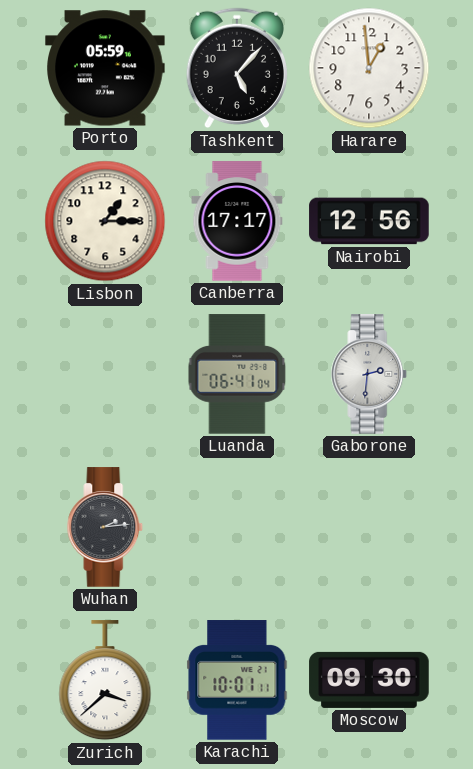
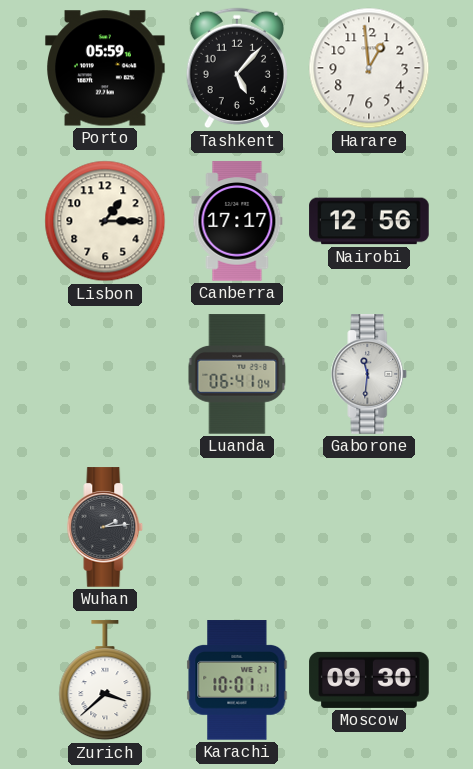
Gaborone: 2:31 -> 11:31 (369, 374)
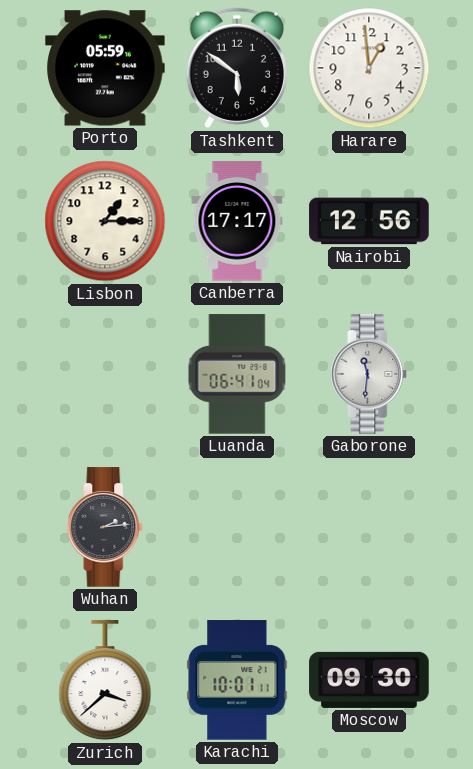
Tashkent: 5:07 -> 5:51 (237, 68)
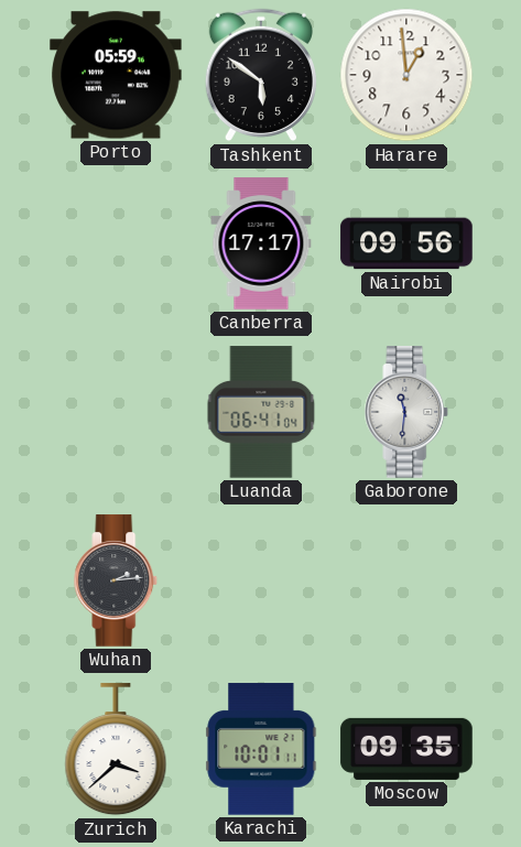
Lisbon: 1:15 -> none (105, 221)
Nairobi: 12:56 -> 09:56 (406, 243)
Moscow: 09:30 -> 09:35 (406, 749)
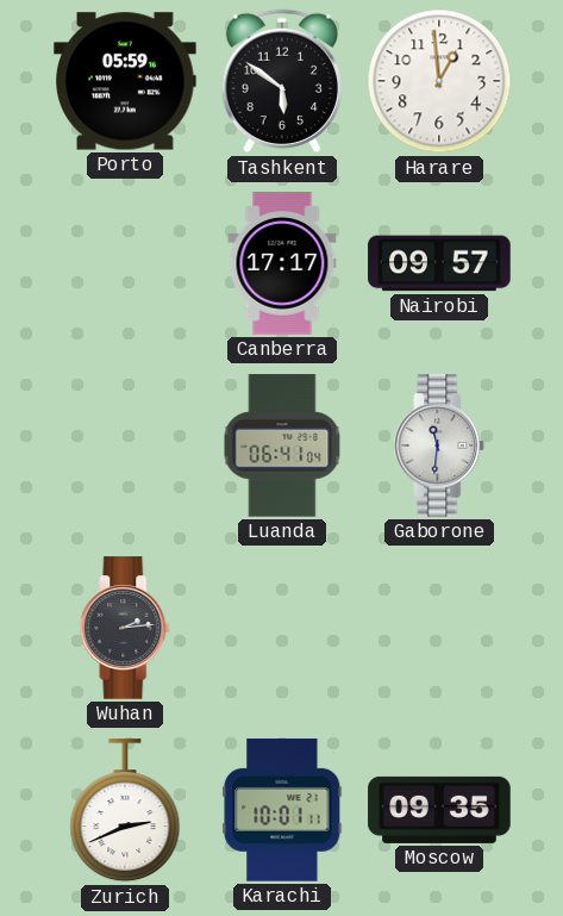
Nairobi: 09:56 -> 09:57 (439, 263)
Zurich: 3:38 -> 2:41 (125, 811)
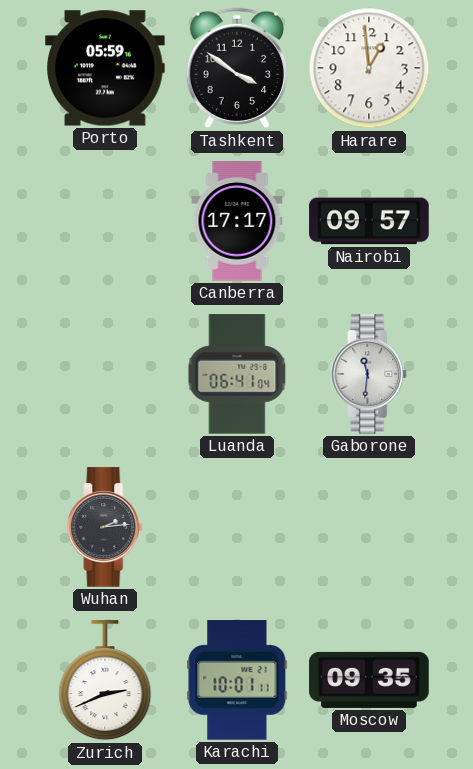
Tashkent: 5:51 -> 3:51 (237, 68)
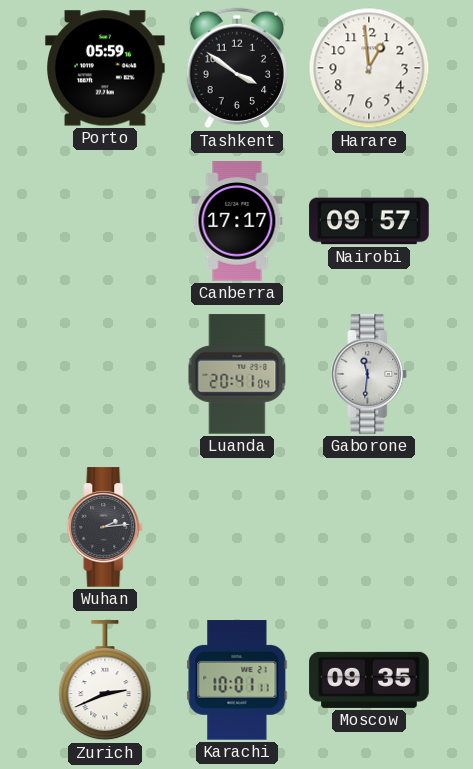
Luanda: 06:41 -> 20:41 (237, 374)
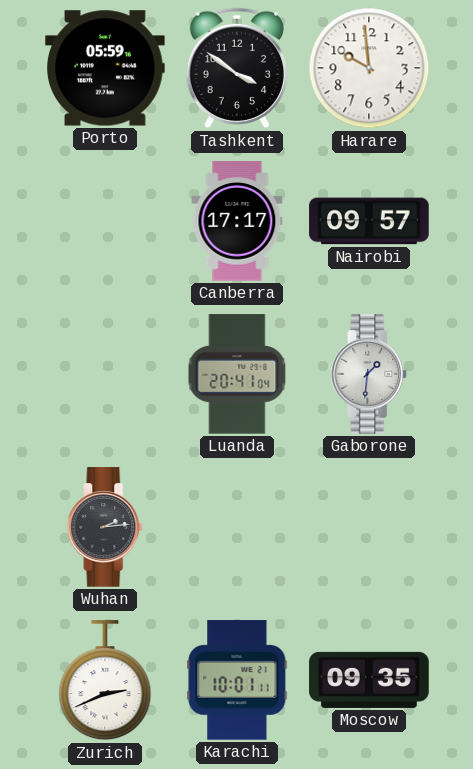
Harare: 12:59 -> 9:59 (369, 68)
Gaborone: 11:31 -> 1:31 (369, 374)
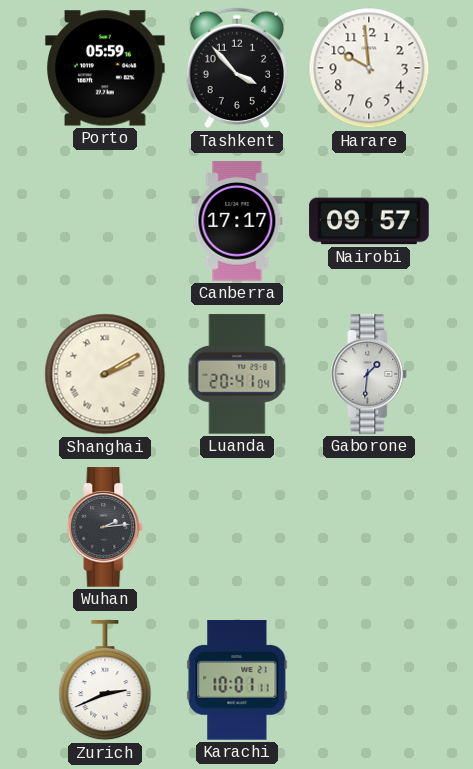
Tashkent: 3:51 -> 3:53 (237, 68)
Shanghai: none -> 2:10 (105, 374)
Moscow: 09:35 -> none (369, 680)
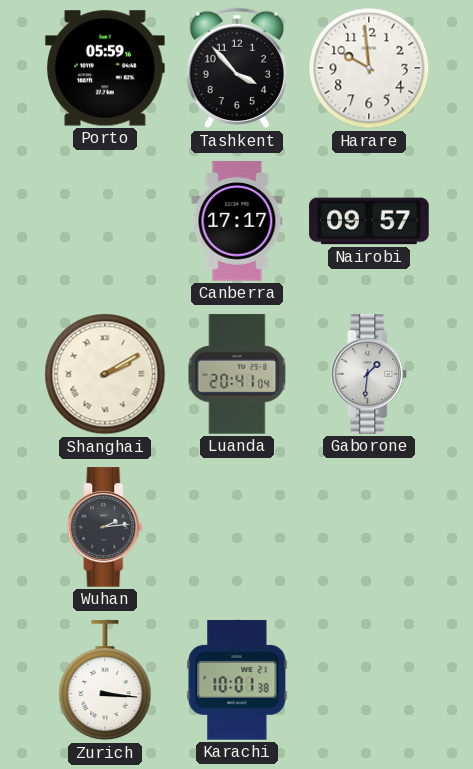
Zurich: 2:41 -> 3:16 (105, 681)
Karachi: 10:01:11 -> 10:01:38 (237, 680)
